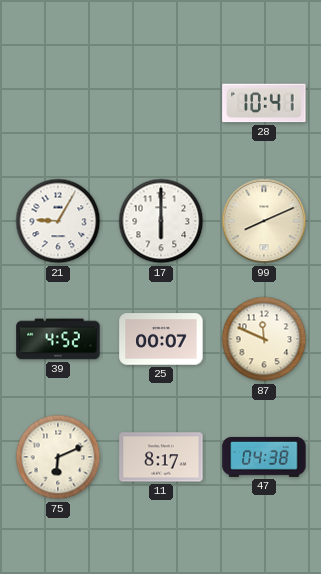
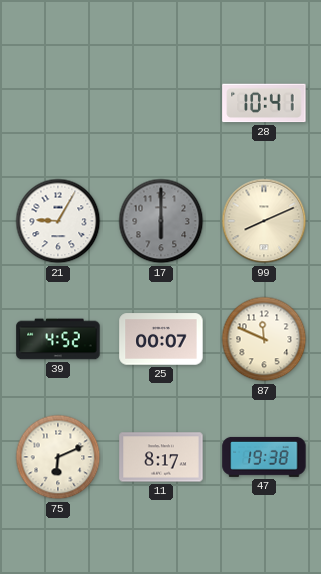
17 dial: white -> grey (161, 221)
47: 04:38 -> 19:38 (264, 457)
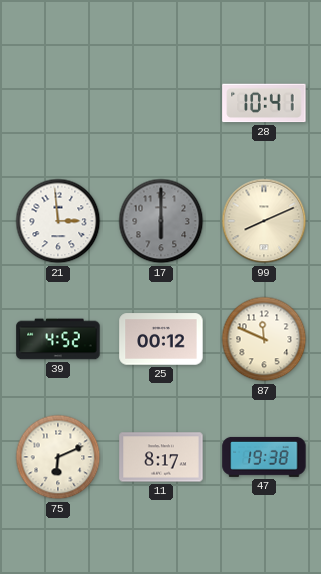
21: 9:05 -> 2:59 (58, 221)
25: 00:07 -> 00:12 (161, 339)
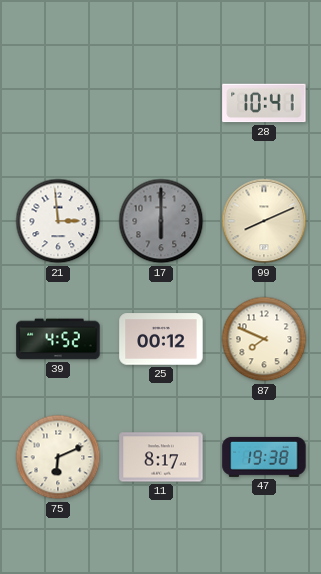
87: 11:49 -> 7:49 (264, 339)
